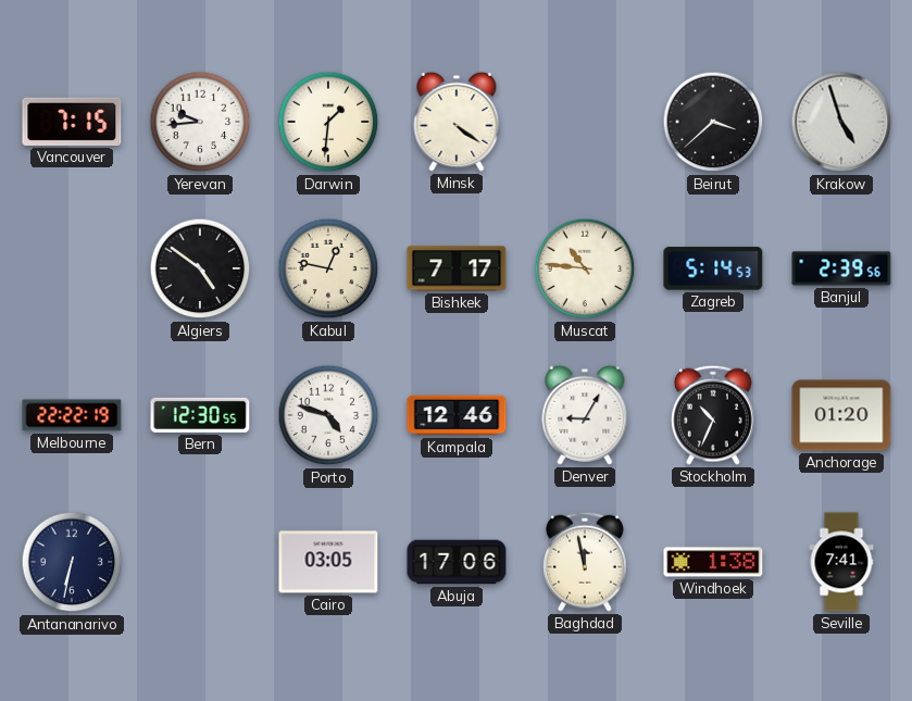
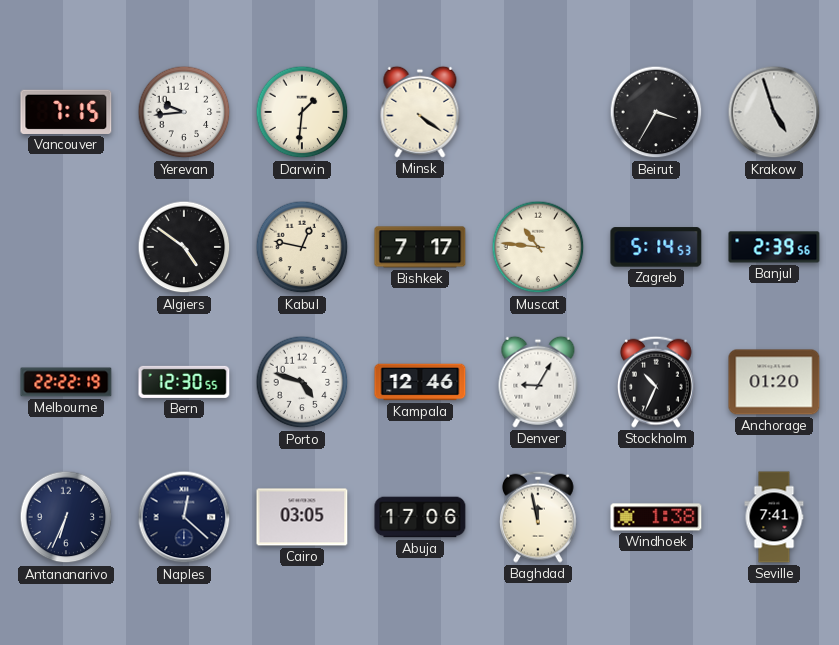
Beirut: 3:38 -> 3:35 (656, 112)
Antananarivo: 6:32 -> 6:34 (66, 517)
Naples: none -> 12:22 (184, 517)
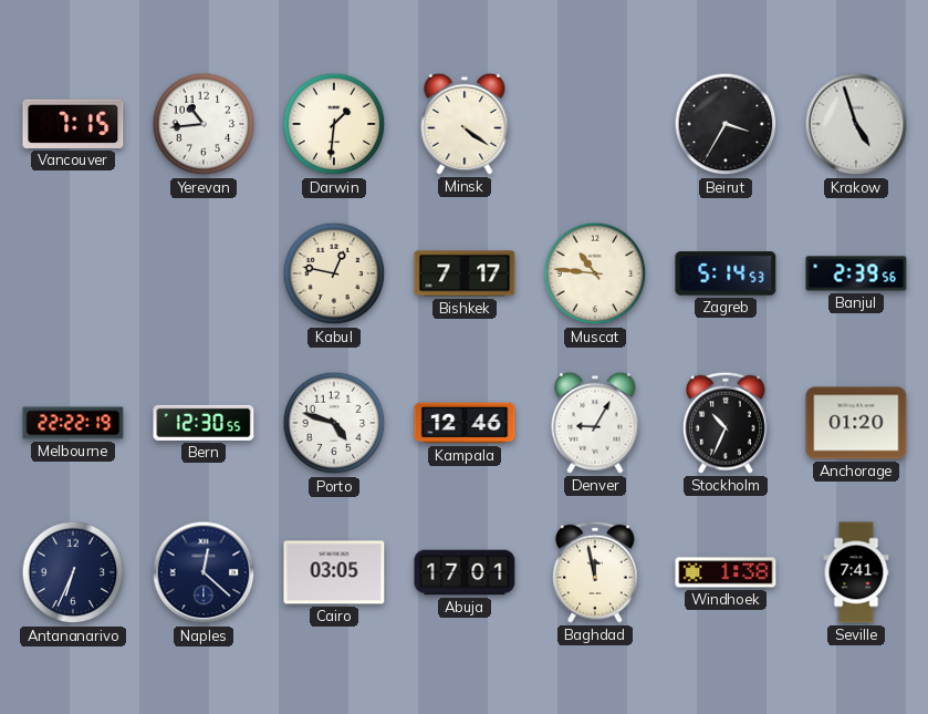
Yerevan: 9:44 -> 10:44 (204, 124)
Algiers: 4:51 -> none (184, 247)
Abuja: 17:06 -> 17:01 (465, 572)
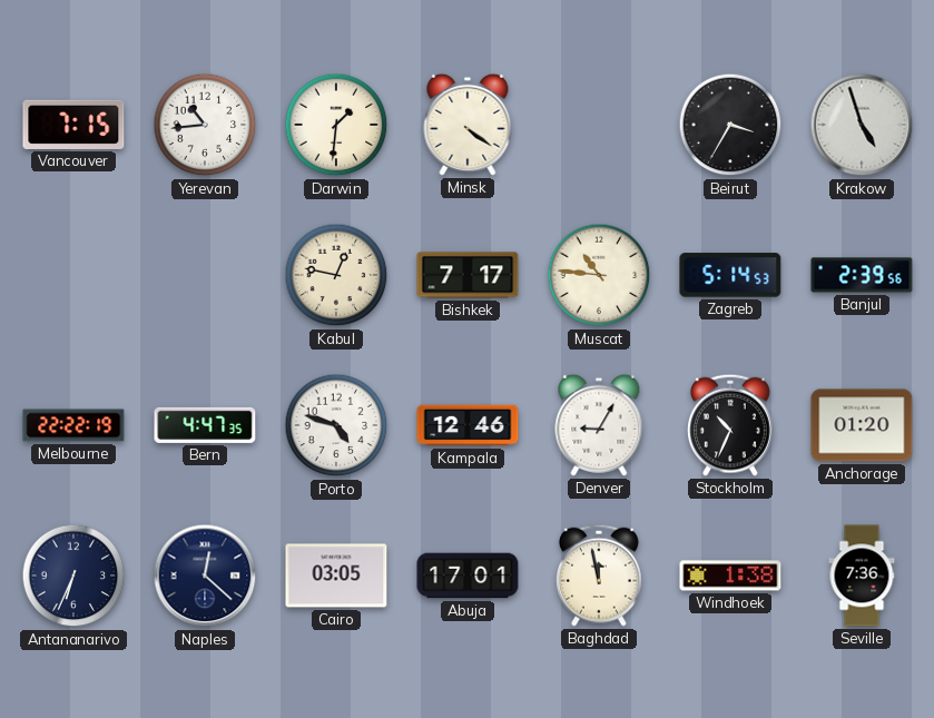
Bern: 12:30 -> 4:47 (205, 425)
Seville: 7:41 -> 7:36 (862, 576)
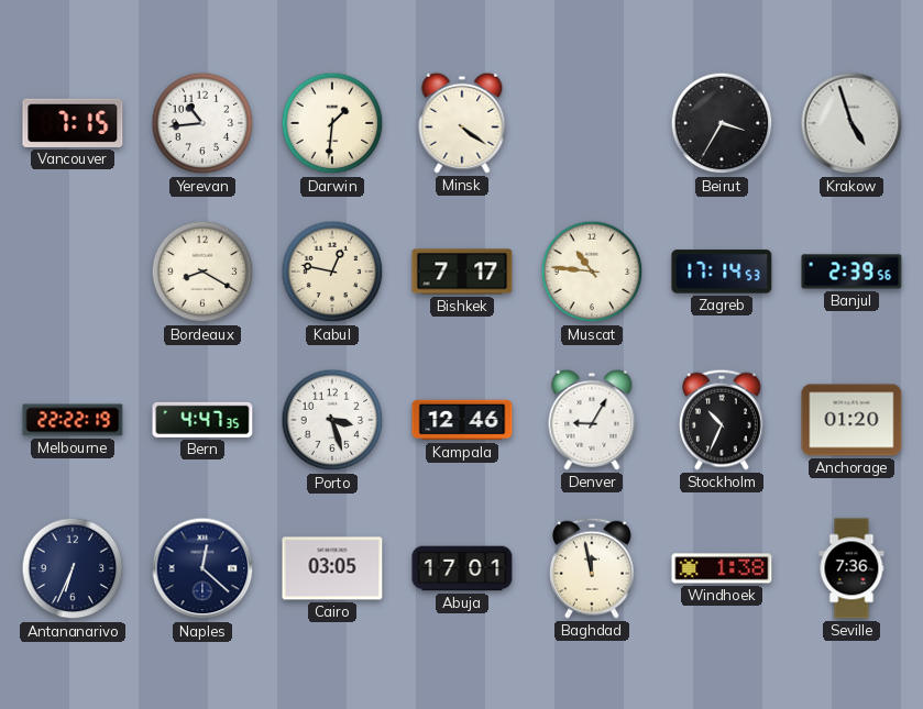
Bordeaux: none -> 8:20 (202, 272)
Zagreb: 5:14 -> 17:14 (722, 272)
Porto: 4:48 -> 3:27 (332, 420)
